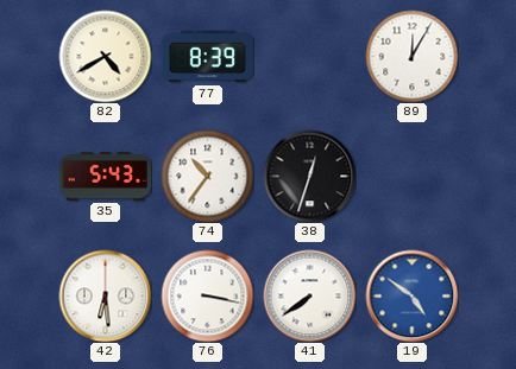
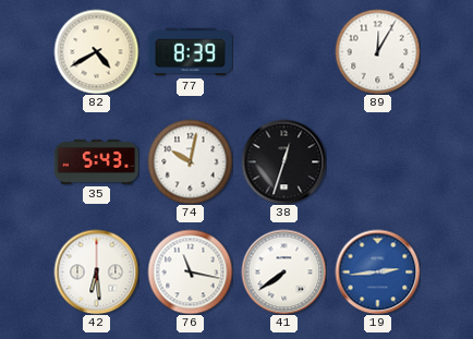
74: 10:36 -> 10:02 (190, 161)
76: 3:17 -> 11:17 (190, 271)
19: 4:51 -> 2:44 (377, 271)
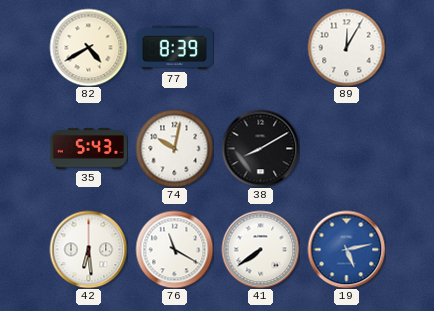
38: 12:33 -> 8:10 (260, 148)
76: 11:17 -> 11:20 (174, 249)
19: 2:44 -> 5:13 (346, 249)
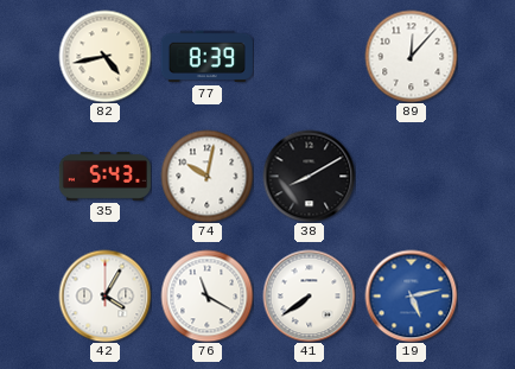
82: 4:40 -> 4:43 (104, 56)
89: 12:05 -> 12:07 (411, 56)
42: 6:29 -> 4:05 (104, 295)
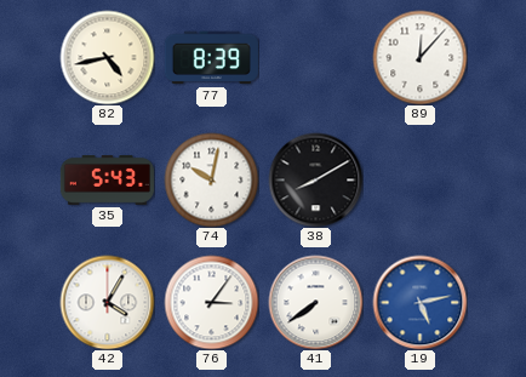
76: 11:20 -> 3:06 (211, 302)
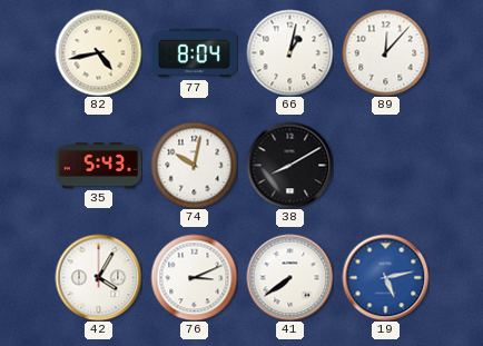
77: 8:39 -> 8:04 (194, 53)
66: none -> 1:02 (289, 52)
76: 3:06 -> 3:11 (194, 277)
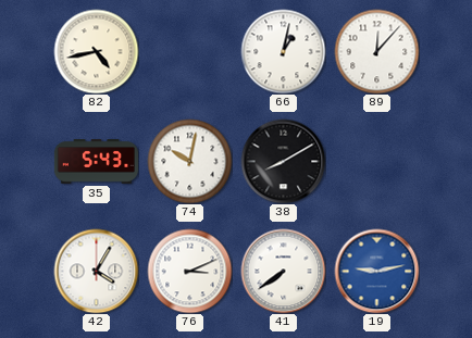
77: 8:04 -> none (194, 53)
19: 5:13 -> 9:13 (376, 271)
